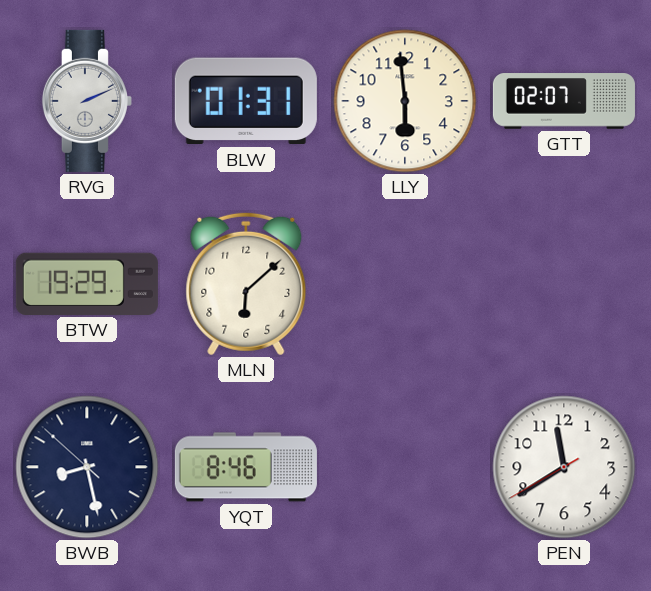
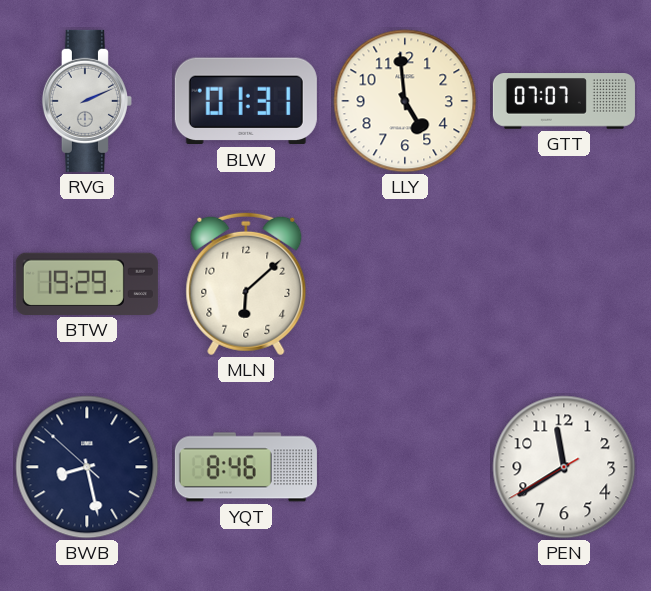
LLY: 5:59 -> 4:59 (405, 101)
GTT: 02:07 -> 07:07 (564, 101)
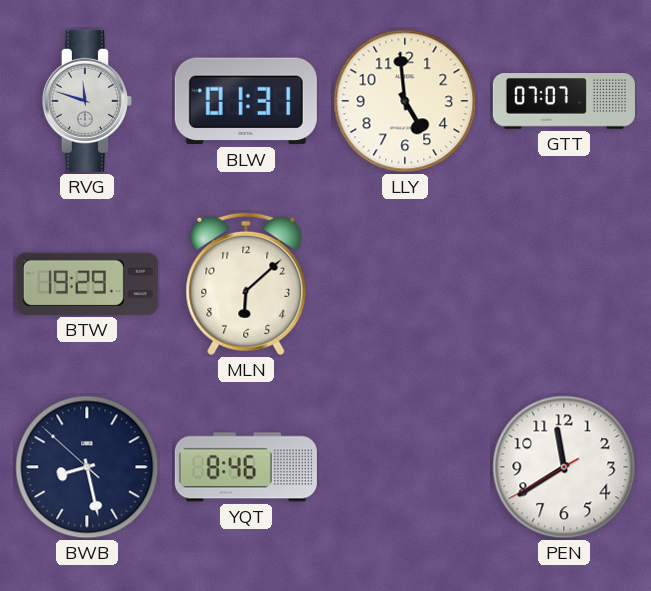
RVG: 2:11 -> 11:48 (87, 101)
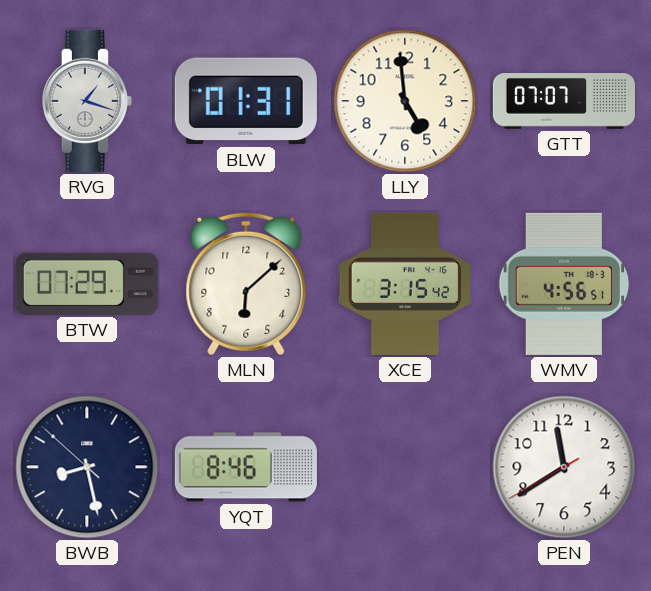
RVG: 11:48 -> 1:18 (87, 101)
BTW: 19:29 -> 07:29 (87, 284)
XCE: none -> 3:15 (404, 284)
WMV: none -> 4:56 (564, 284)
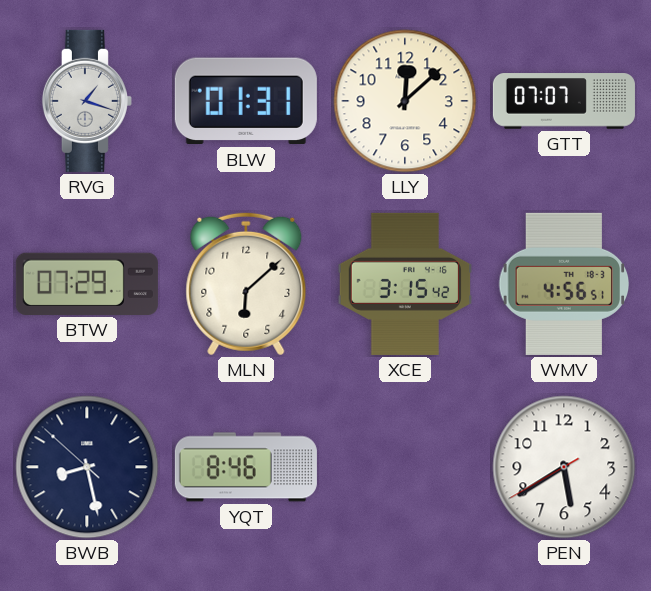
LLY: 4:59 -> 12:08 (405, 101)
PEN: 11:39 -> 5:39 (564, 467)
